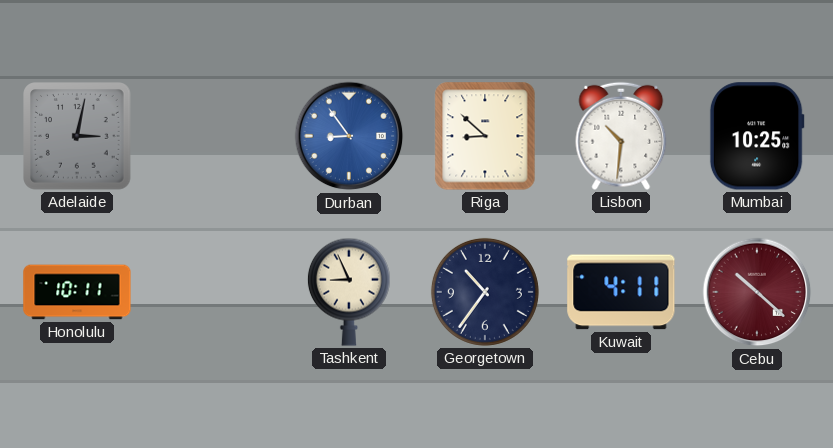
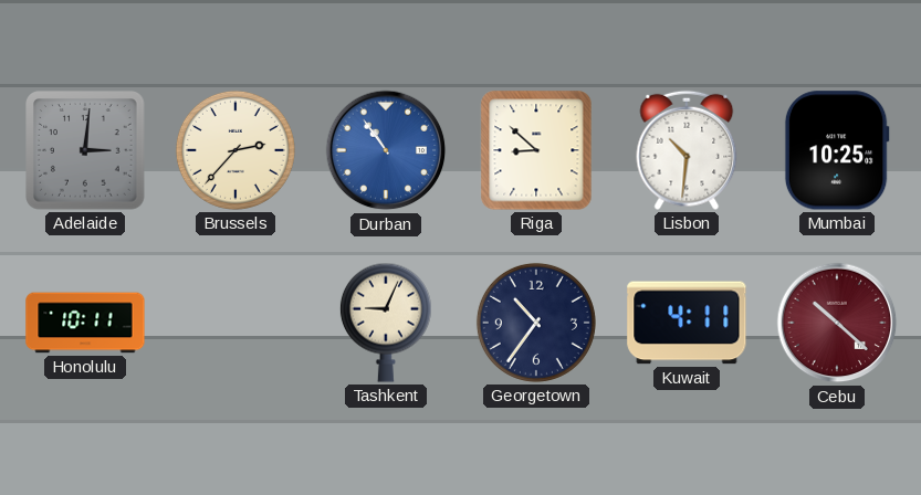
Adelaide: 3:02 -> 3:01 (86, 151)
Brussels: none -> 2:37 (236, 150)
Durban: 8:54 -> 10:54 (386, 150)
Tashkent: 8:56 -> 9:04 (386, 323)
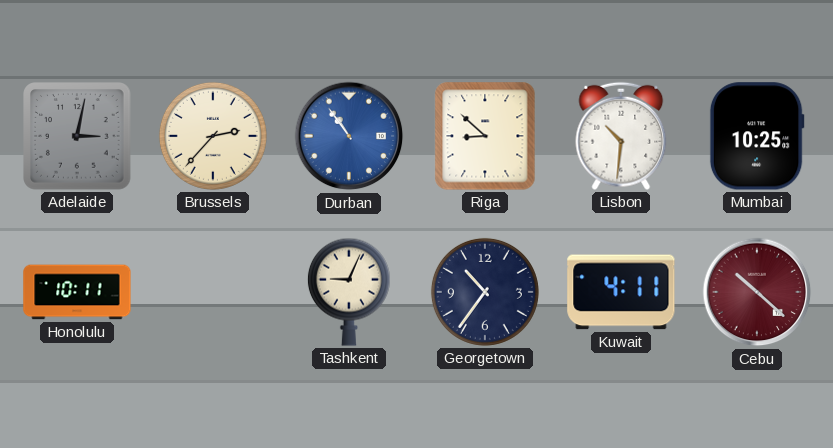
Adelaide: 3:01 -> 3:02 (78, 137)
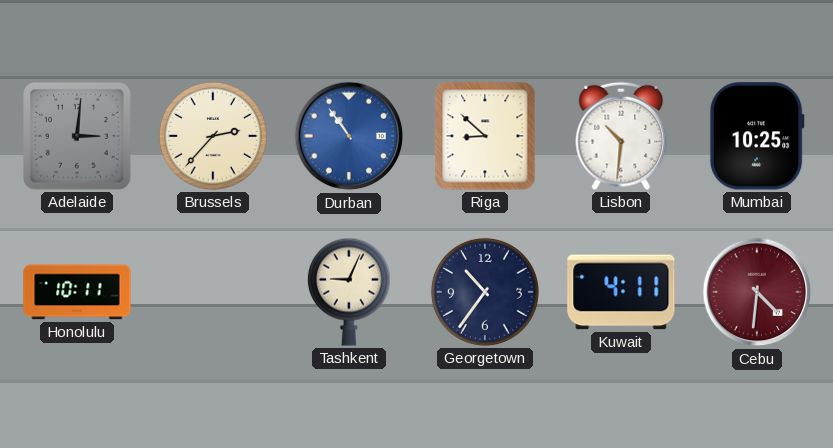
Adelaide: 3:02 -> 3:01 (78, 137)
Cebu: 10:22 -> 4:31 (757, 292)
